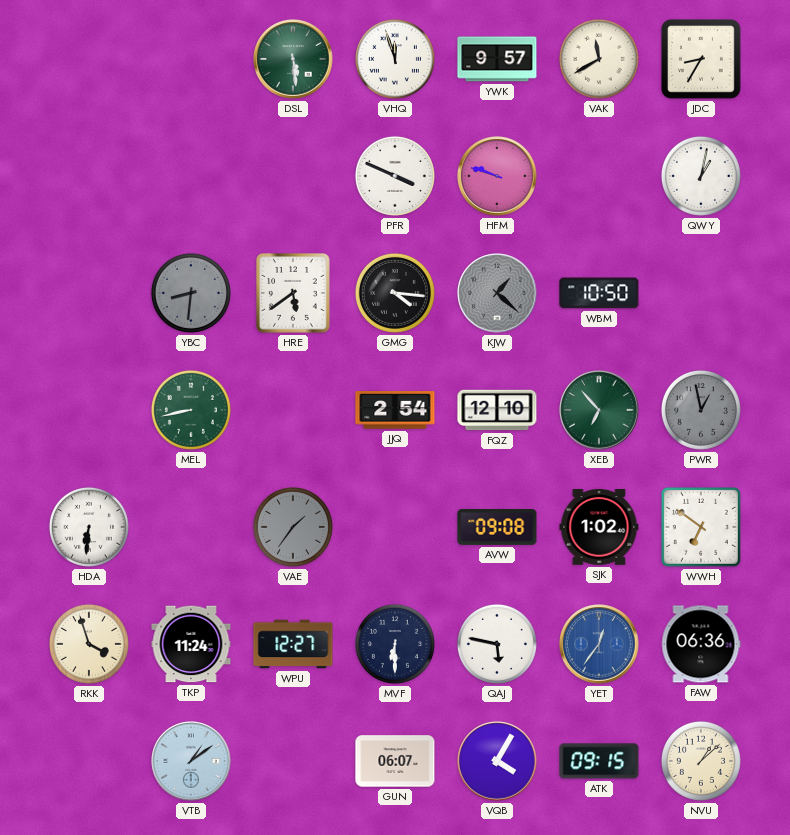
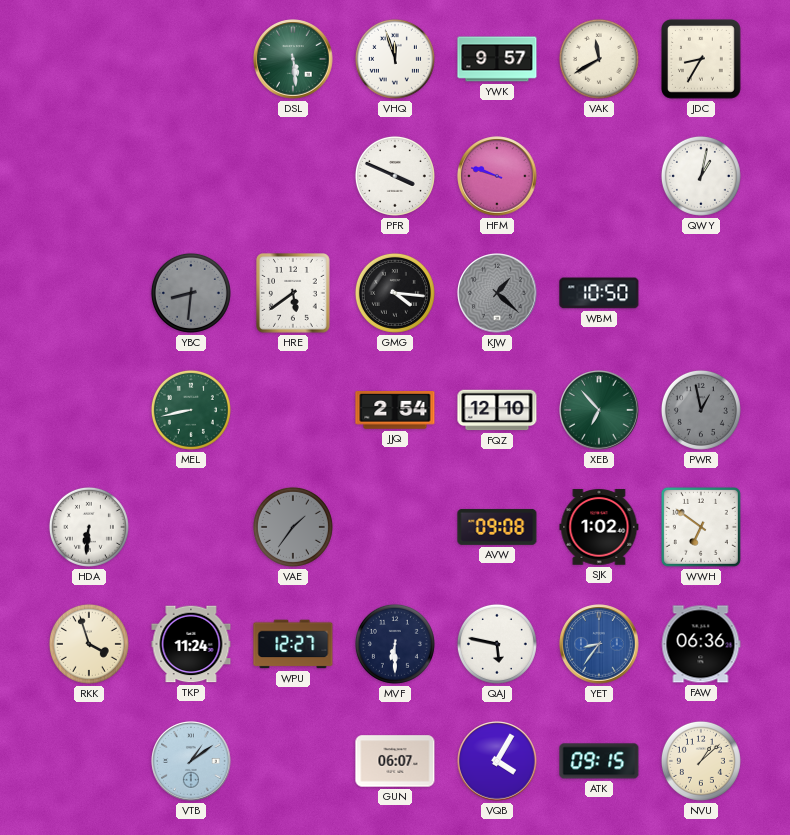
YET: 12:36 -> 8:36 (599, 644)
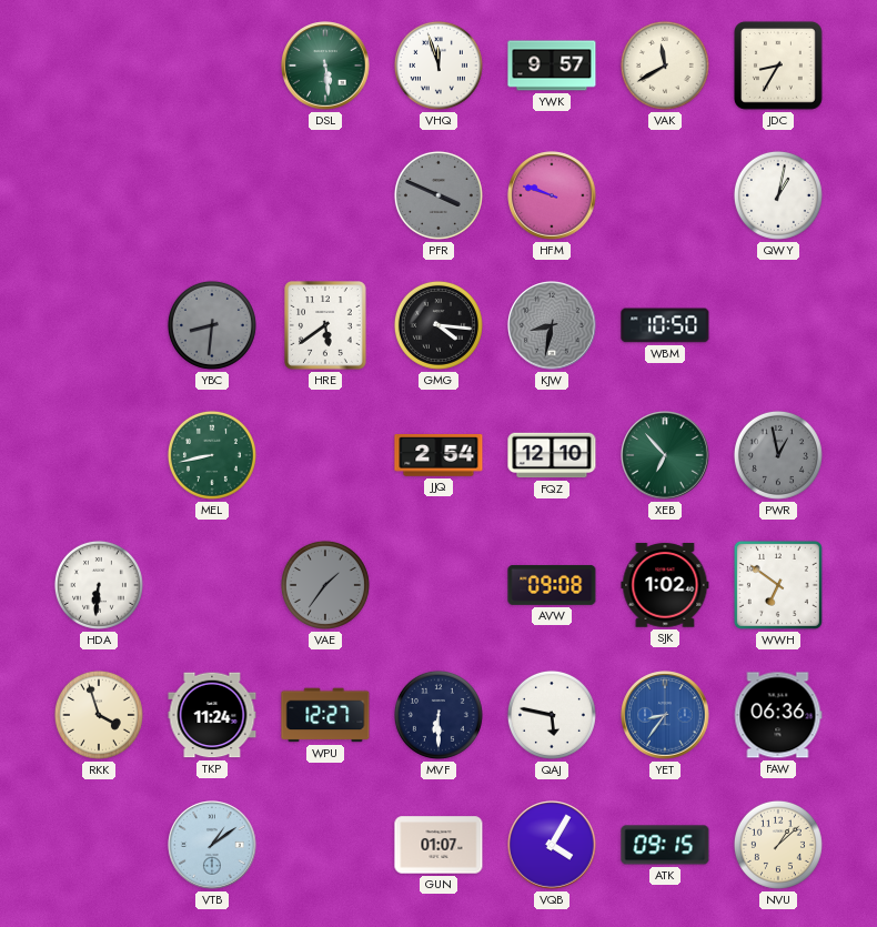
PFR dial: white -> grey (438, 195)
KJW: 1:22 -> 8:32 (552, 325)
GUN: 06:07 -> 01:07 (438, 845)
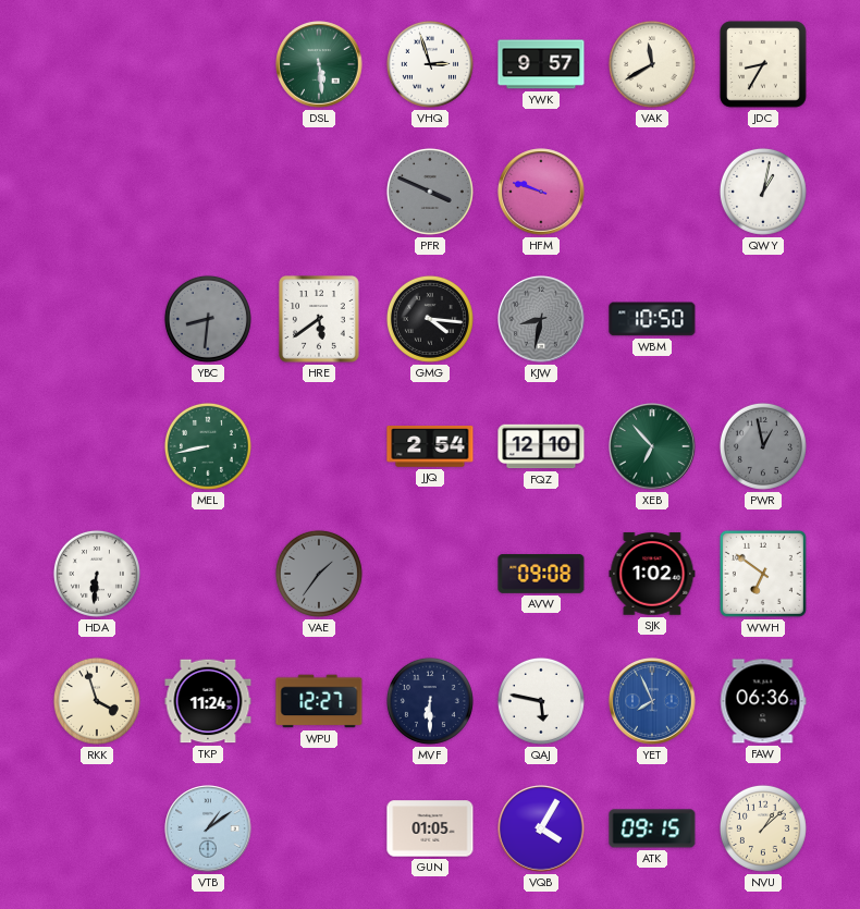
VHQ: 11:57 -> 2:57 (430, 64)
YET: 8:36 -> 7:56 (652, 701)
GUN: 01:07 -> 01:05 (430, 828)
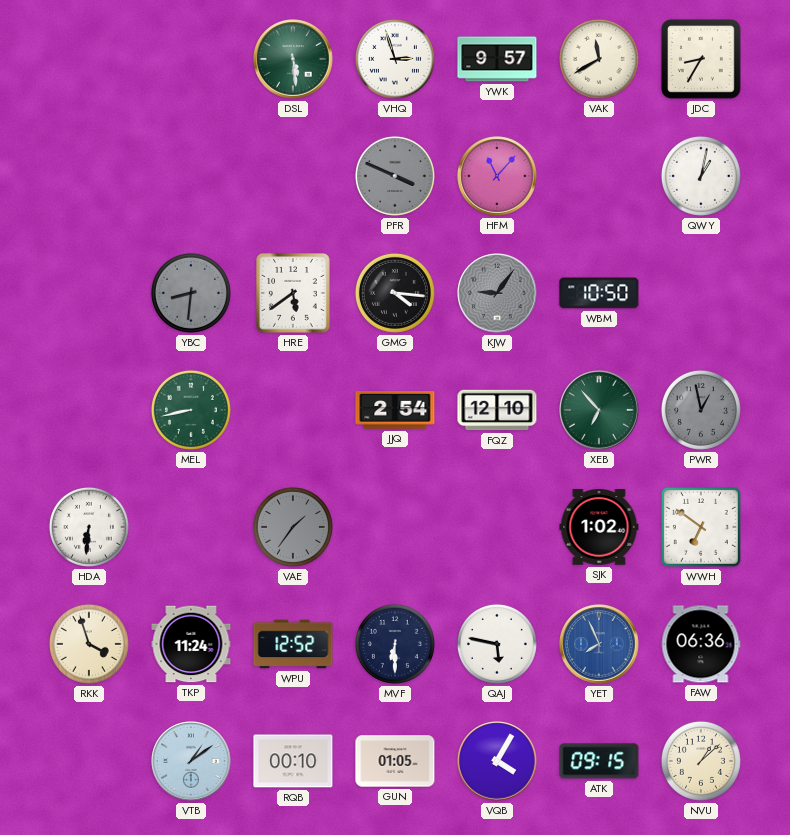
HFM: 9:48 -> 11:07 (497, 176)
KJW: 8:32 -> 9:06 (497, 293)
AVW: 09:08 -> none (541, 574)
WPU: 12:27 -> 12:52 (293, 644)
RQB: none -> 00:10 (293, 761)
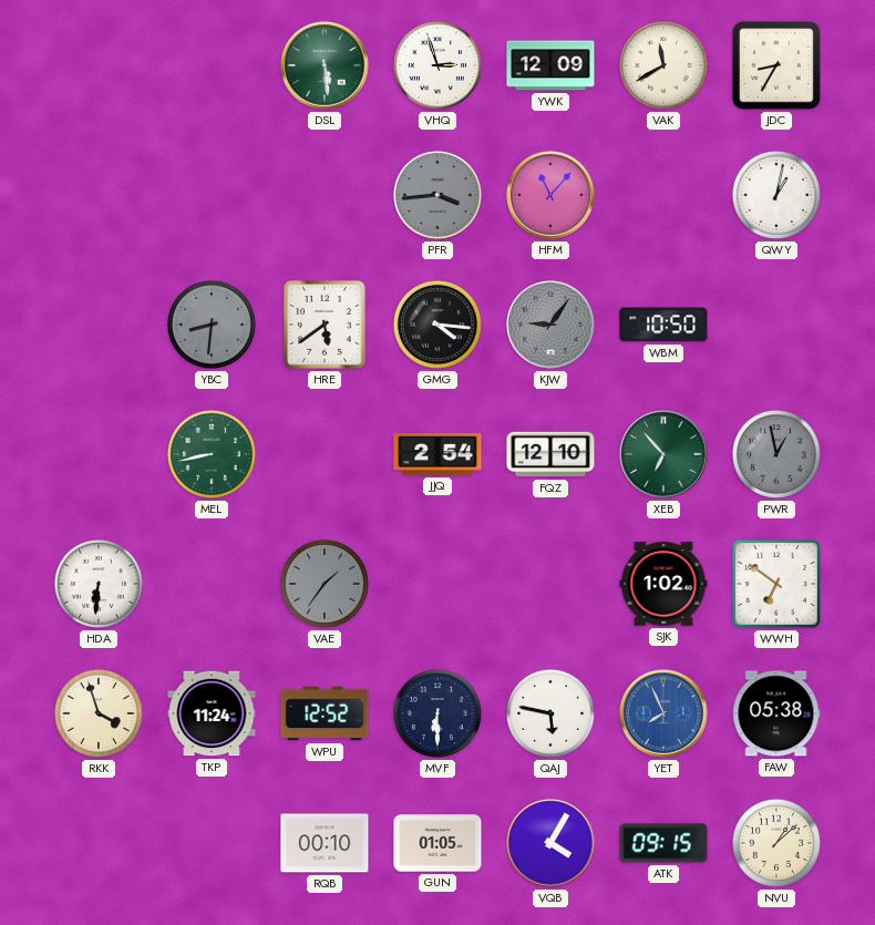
YWK: 9:57 -> 12:09 (550, 65)
PFR: 3:49 -> 3:44 (437, 195)
FAW: 06:36 -> 05:38 (776, 713)
VTB: 1:09 -> none (191, 761)
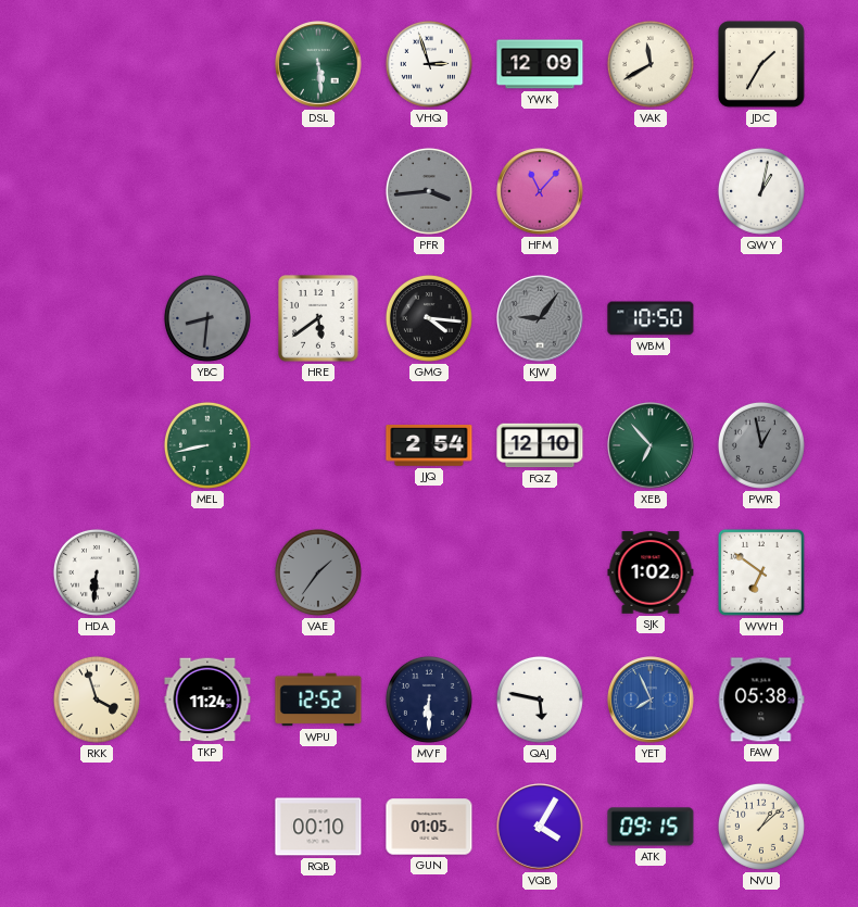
JDC: 8:35 -> 1:35 (762, 65)
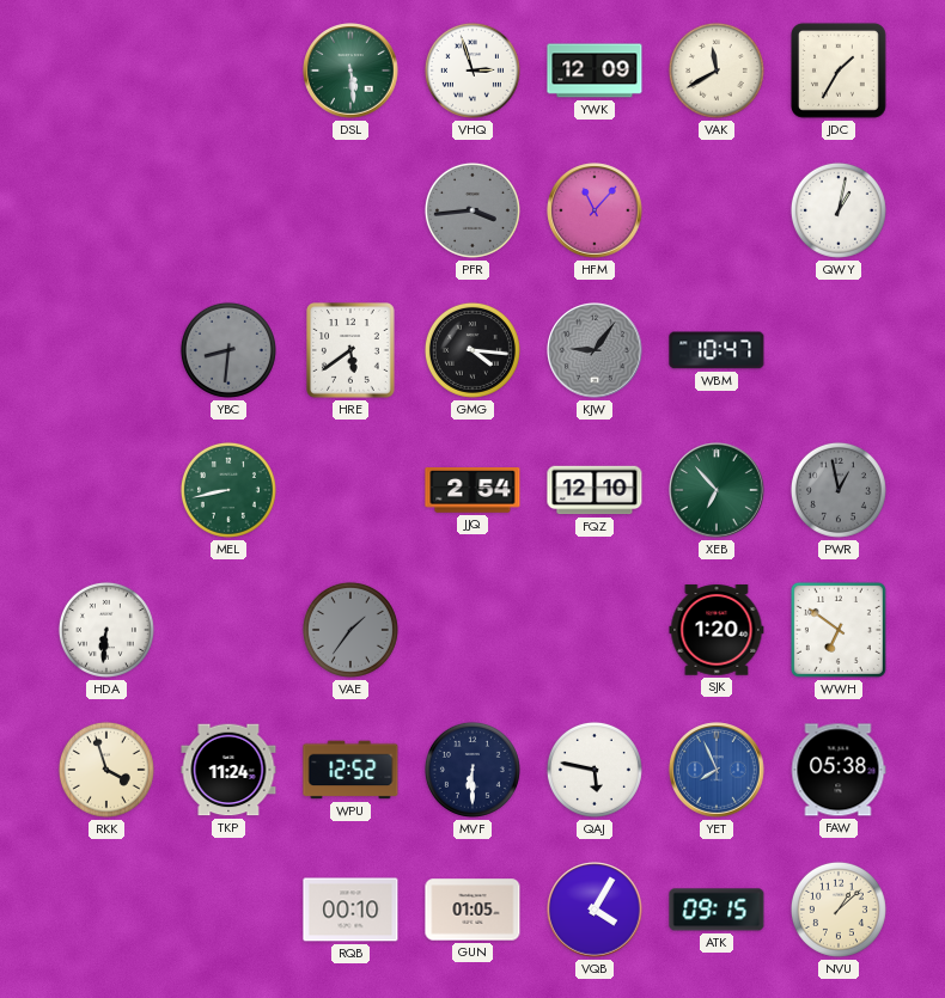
WBM: 10:50 -> 10:47 (717, 350)
SJK: 1:02 -> 1:20 (717, 630)
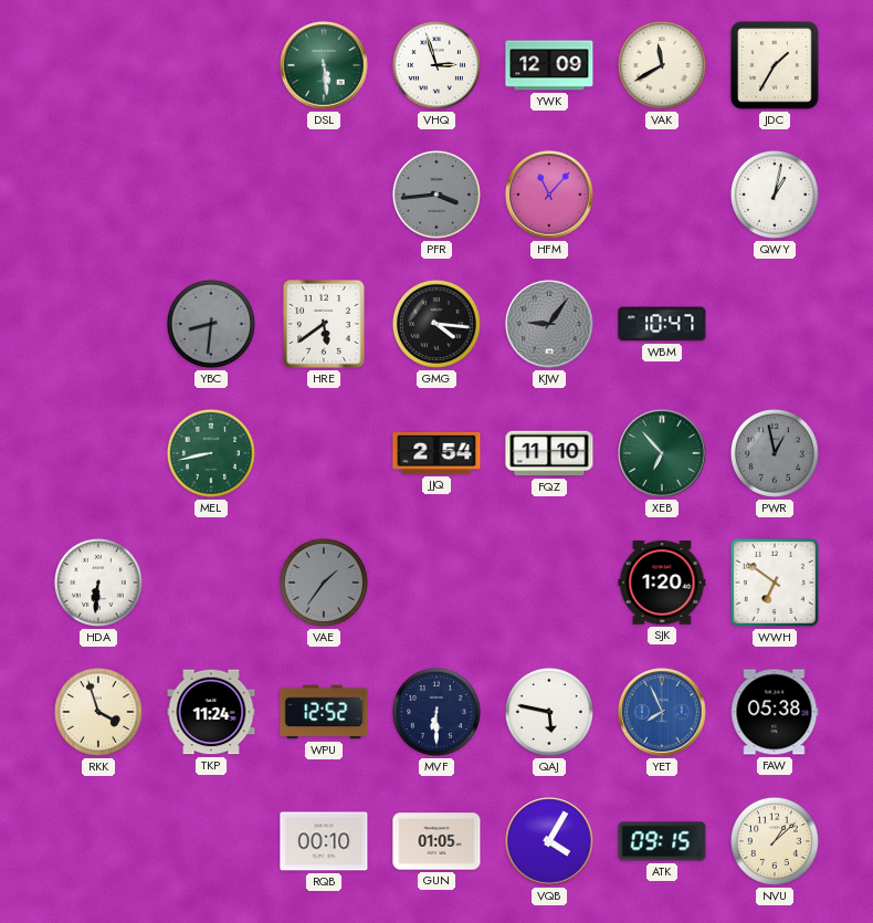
FQZ: 12:10 -> 11:10 (549, 453)
